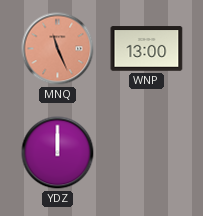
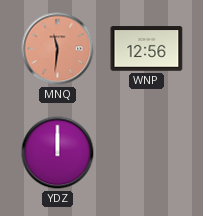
MNQ: 11:26 -> 11:31 (58, 49)
WNP: 13:00 -> 12:56 (147, 49)
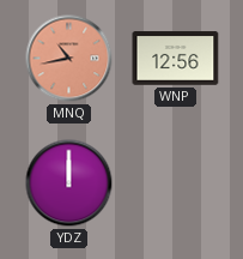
MNQ: 11:31 -> 10:43 (69, 59)
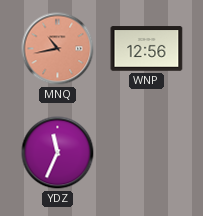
YDZ: 12:00 -> 11:34 (58, 153)
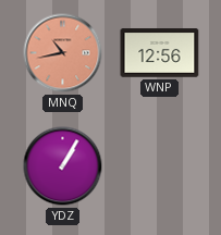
YDZ: 11:34 -> 1:05 (63, 166)
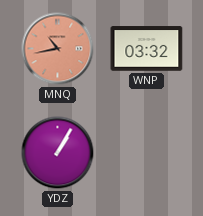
WNP: 12:56 -> 03:32 (147, 49)
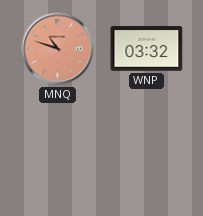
MNQ: 10:43 -> 10:48 (58, 49)
YDZ: 1:05 -> none (58, 153)
